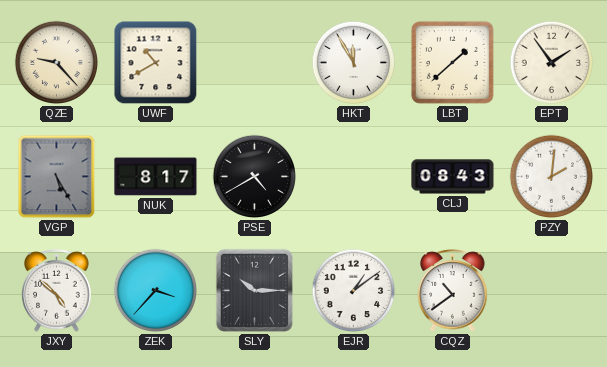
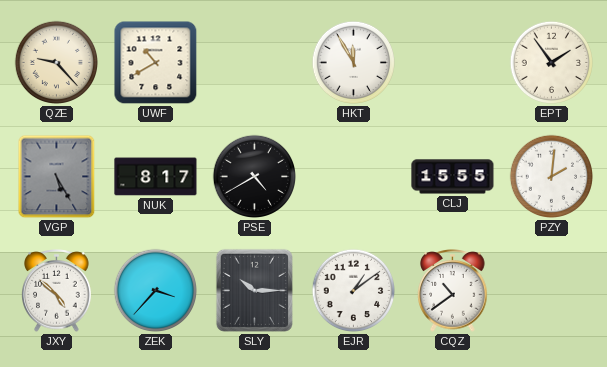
LBT: 1:38 -> none (452, 62)
CLJ: 08:43 -> 15:55 (453, 177)
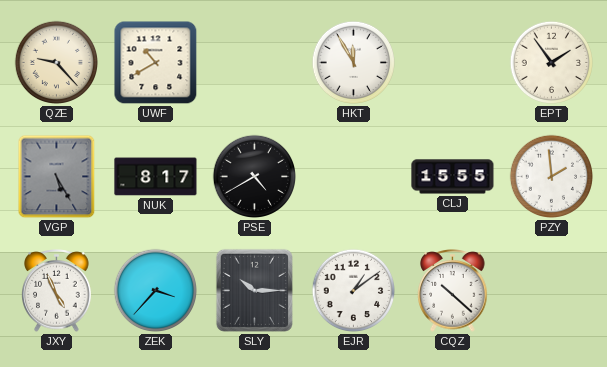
PZY: 2:01 -> 1:59 (552, 177)
JXY: 4:52 -> 4:56 (57, 291)
CQZ: 10:39 -> 10:22 (453, 291)
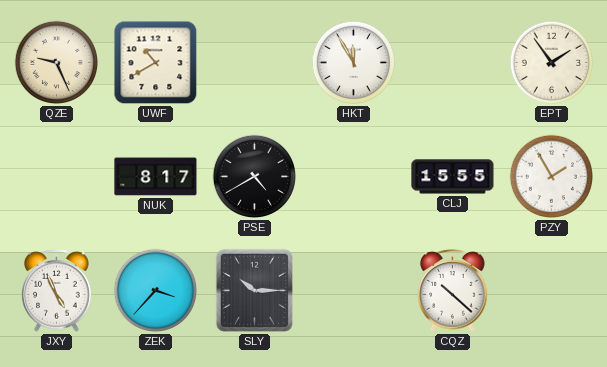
QZE: 9:23 -> 9:26 (57, 63)
VGP: 5:25 -> none (57, 177)
PZY: 1:59 -> 1:55 (552, 177)
EJR: 1:09 -> none (354, 291)
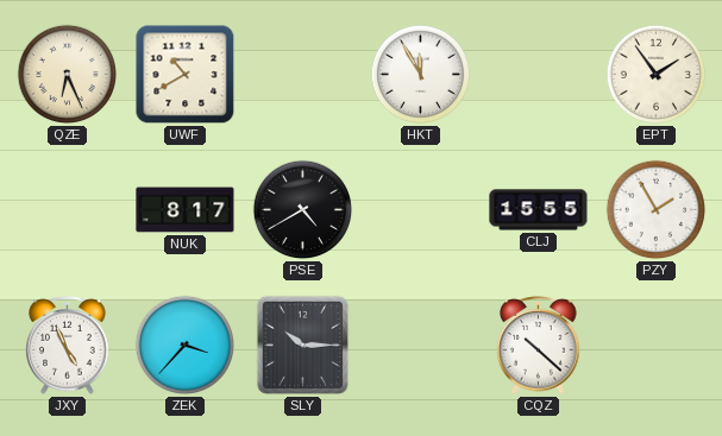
QZE: 9:26 -> 6:26 (68, 75)
